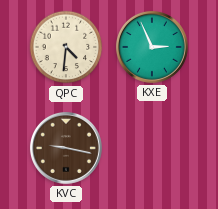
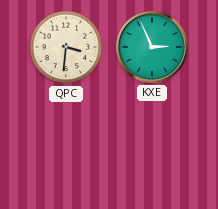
QPC: 4:31 -> 3:31 (66, 47)
KVC: 9:17 -> none (66, 148)
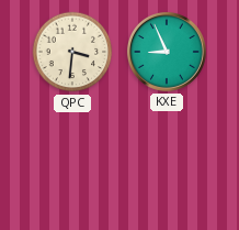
KXE: 2:56 -> 8:56 (167, 52)
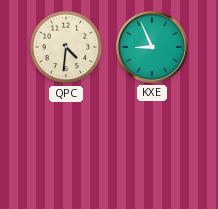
QPC: 3:31 -> 4:31 (66, 47)
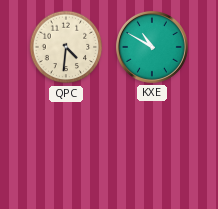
KXE: 8:56 -> 10:50 (152, 47)
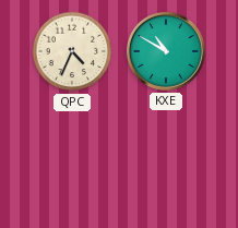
QPC: 4:31 -> 4:34 (72, 51)
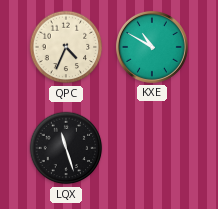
LQX: none -> 11:27 (66, 148)
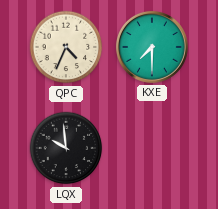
KXE: 10:50 -> 7:30 (152, 47)
LQX: 11:27 -> 9:59 (66, 148)
